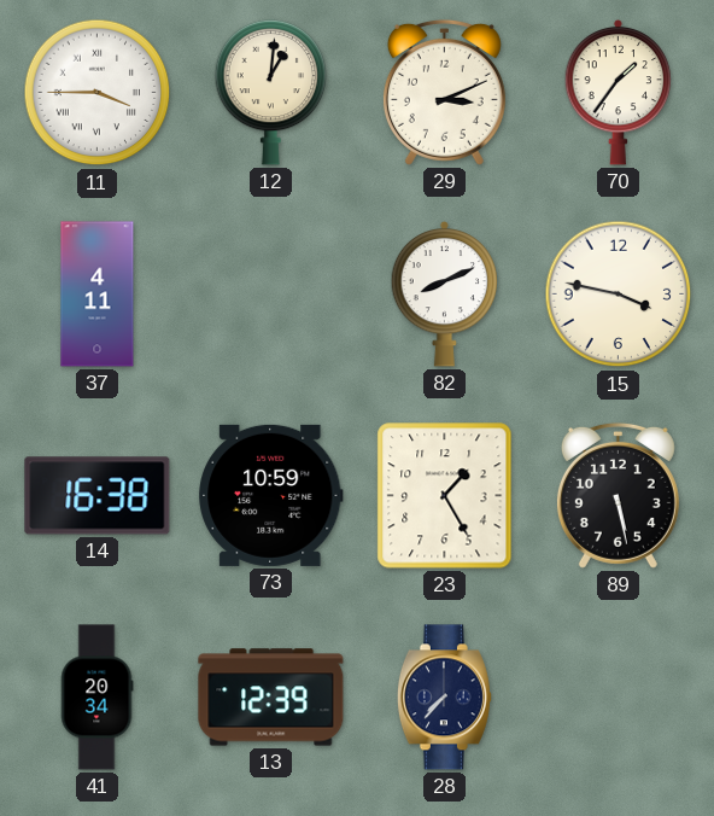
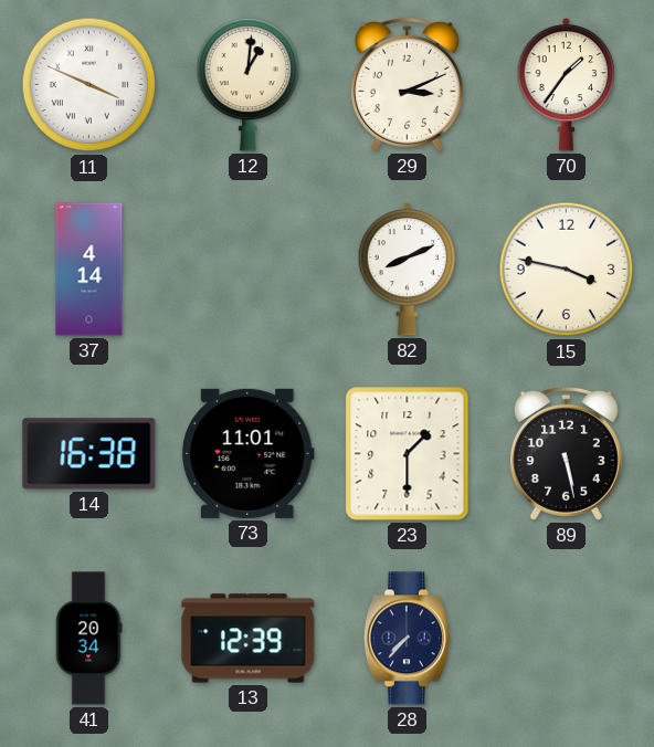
11: 3:45 -> 3:49 (89, 85)
37: 4:11 -> 4:14 (89, 270)
73: 10:59 -> 11:01 (249, 453)
23: 1:25 -> 1:30 (408, 454)
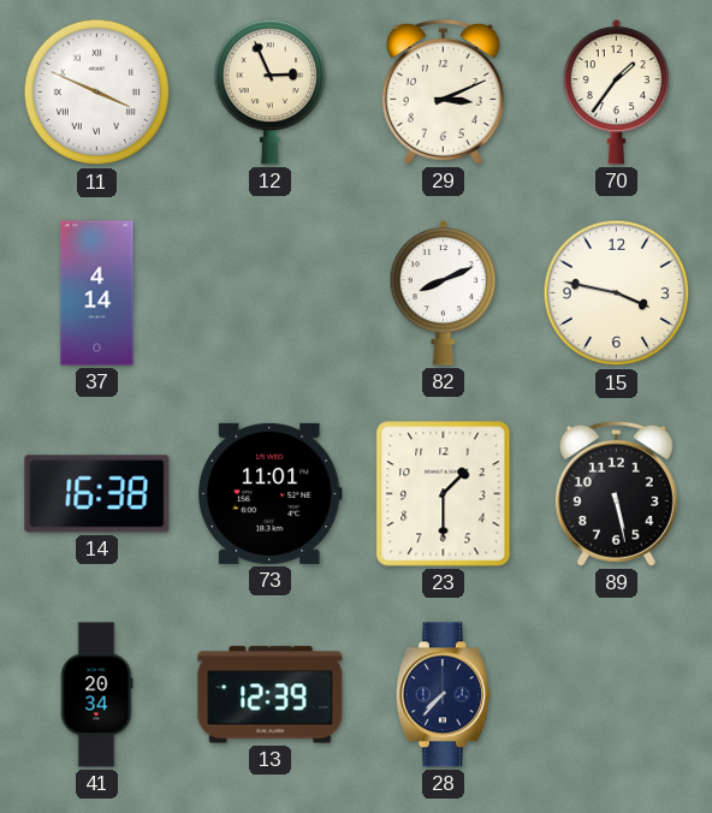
12: 1:01 -> 2:56 (271, 91)
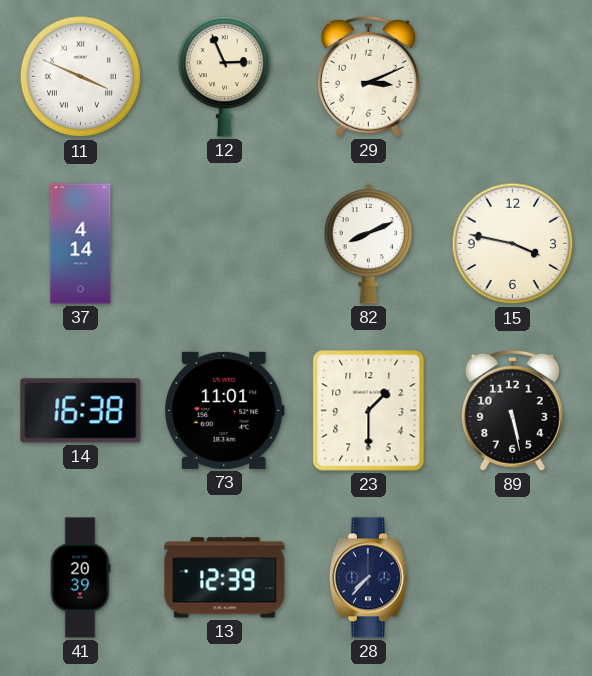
70: 1:36 -> none (617, 91)
41: 20:34 -> 20:39 (80, 578)
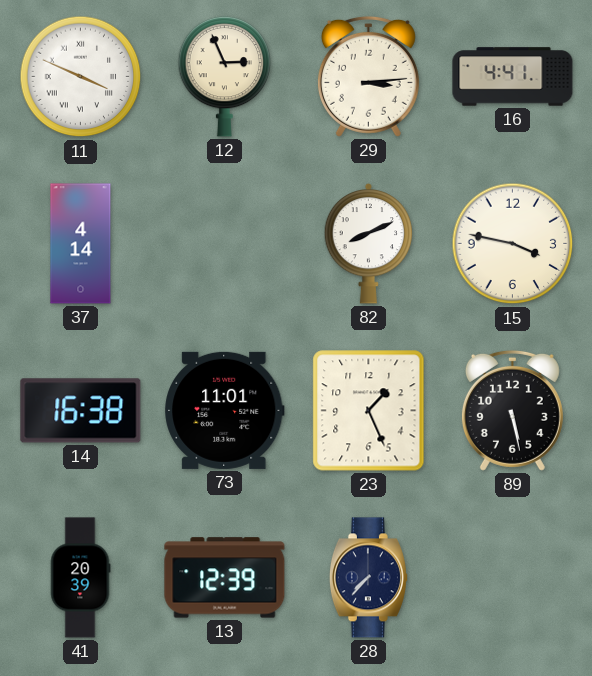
29: 3:11 -> 3:14 (368, 76)
16: none -> 4:41 (513, 77)
23: 1:30 -> 1:26 (369, 411)
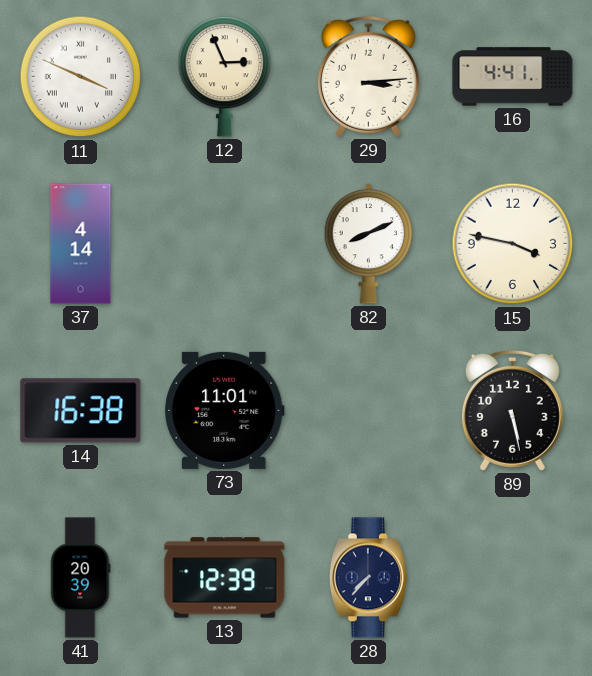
23: 1:26 -> none (369, 411)
